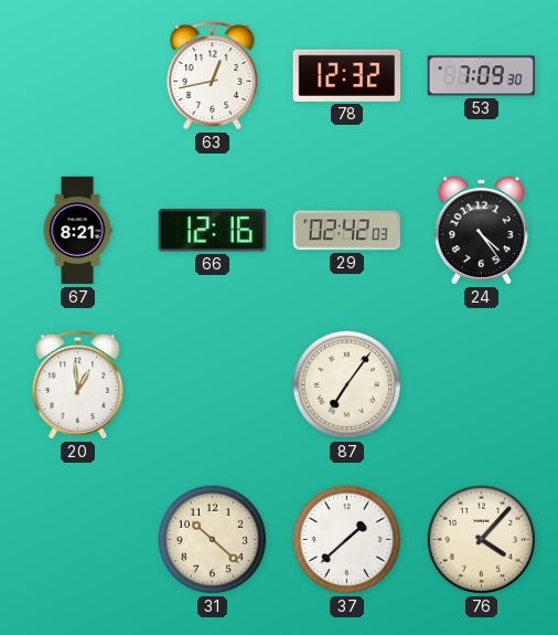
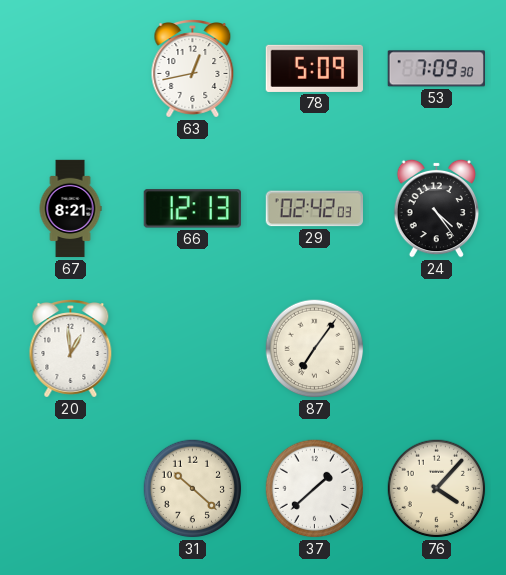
78: 12:32 -> 5:09 (314, 68)
66: 12:16 -> 12:13 (192, 209)
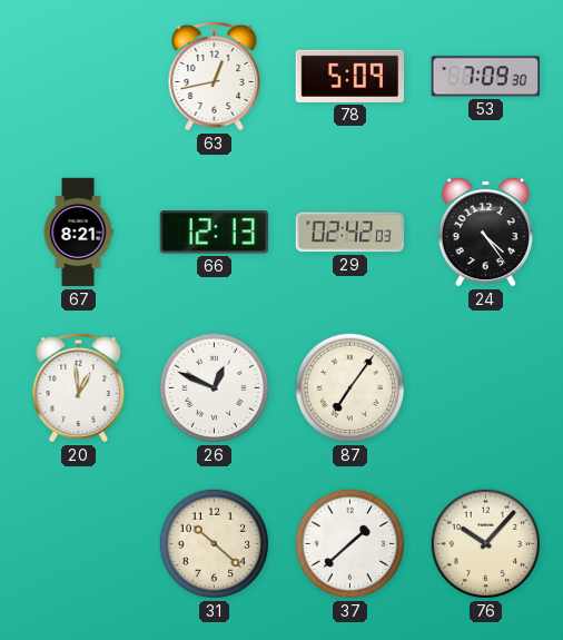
26: none -> 12:49 (215, 388)
76: 4:07 -> 10:07 (486, 544)
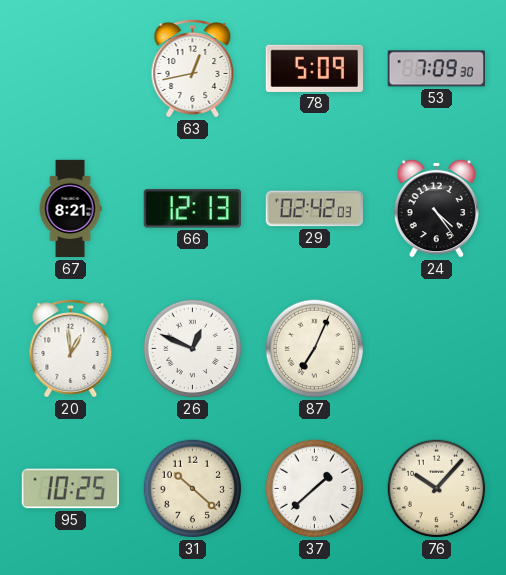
87: 7:06 -> 7:04 (315, 349)
95: none -> 10:25 (70, 489)
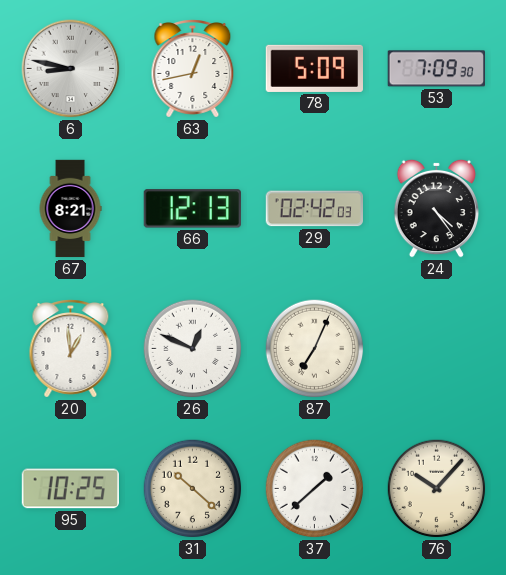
6: none -> 8:47 (71, 69)
